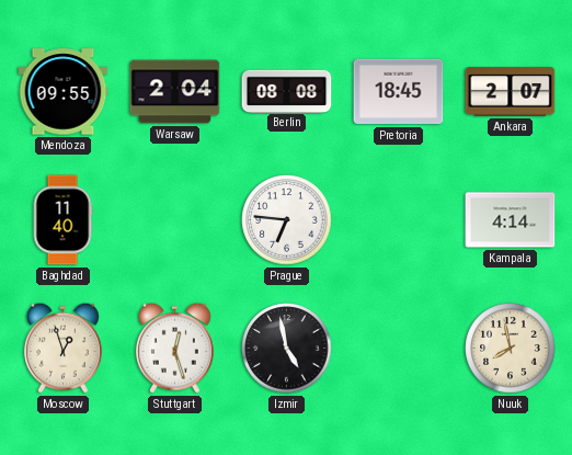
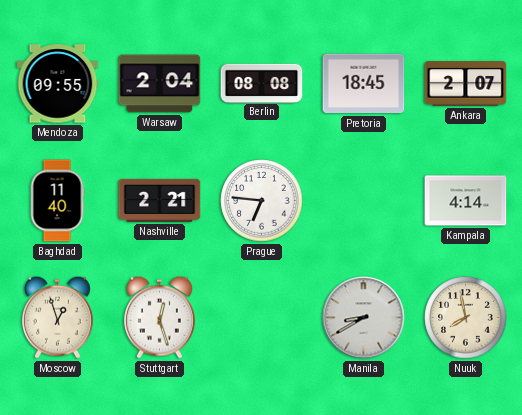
Nashville: none -> 2:21 (160, 200)
Izmir: 4:58 -> none (287, 349)
Manila: none -> 8:40 (364, 318)
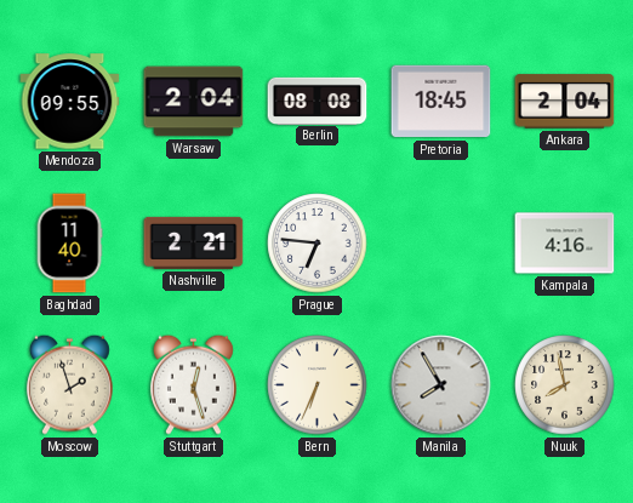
Ankara: 2:07 -> 2:04 (565, 102)
Kampala: 4:14 -> 4:16 (565, 244)
Moscow: 12:57 -> 1:57 (69, 384)
Bern: none -> 6:34 (318, 385)
Manila: 8:40 -> 7:55 (441, 385)
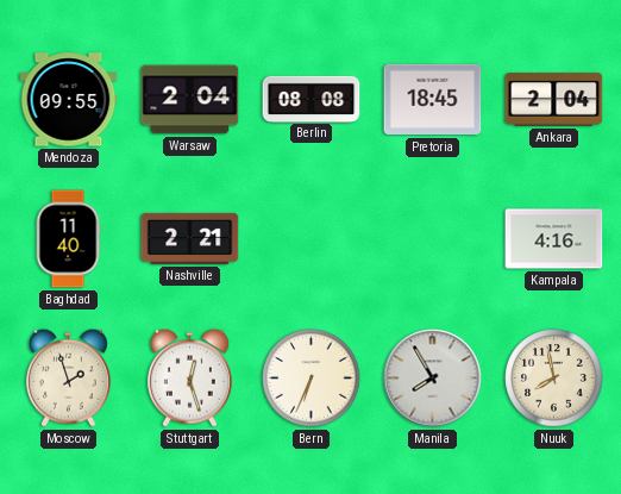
Prague: 6:46 -> none (318, 244)
